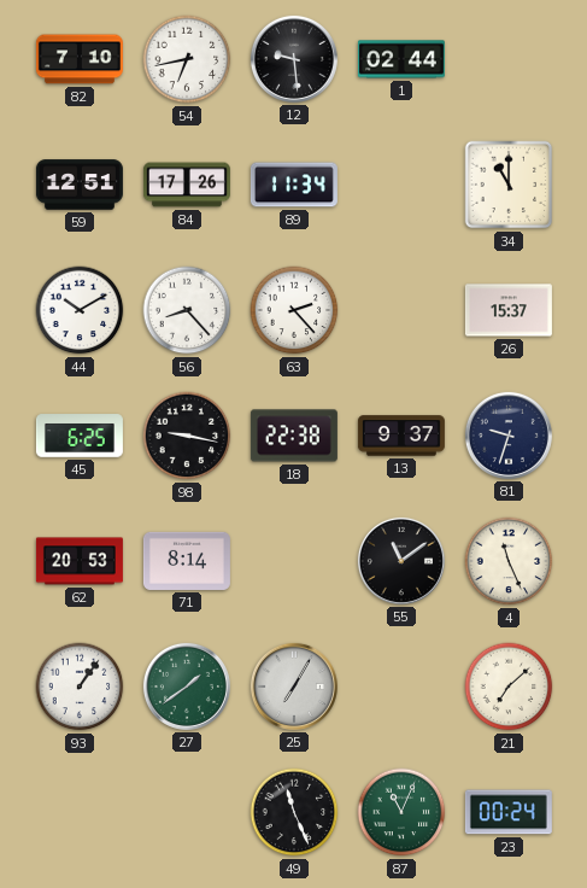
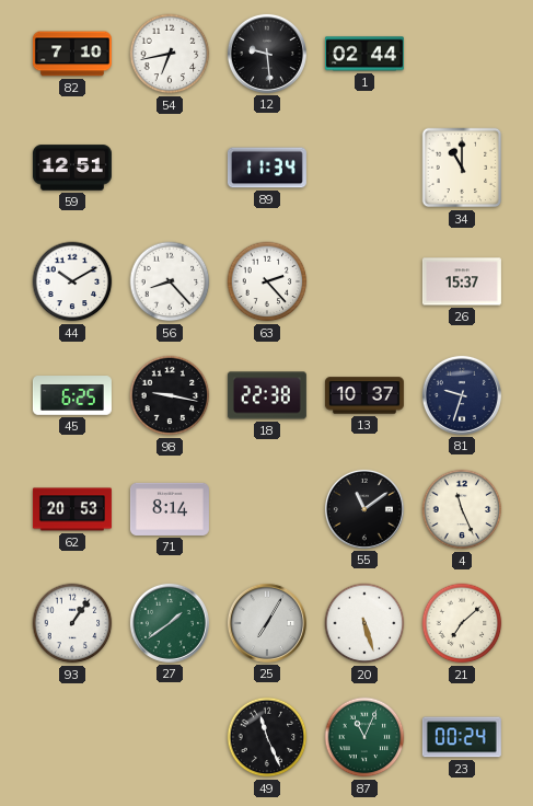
84: 17:26 -> none (187, 185)
13: 9:37 -> 10:37 (364, 395)
20: none -> 5:27 (364, 623)
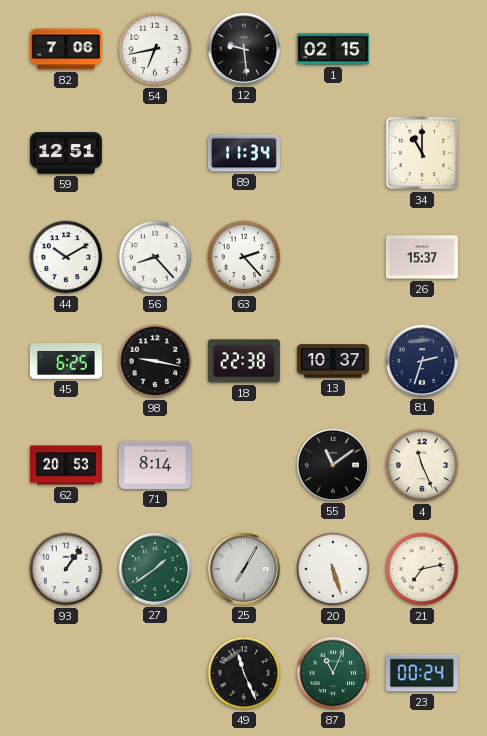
82: 7:10 -> 7:06 (66, 49)
1: 02:44 -> 02:15 (333, 49)
81: 9:33 -> 2:33 (422, 361)
21: 7:08 -> 7:13 (422, 569)
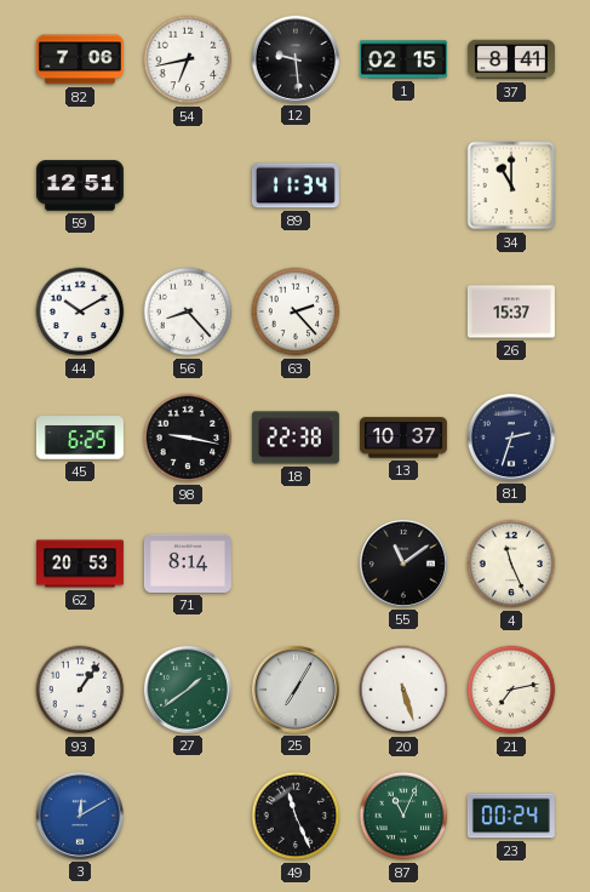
37: none -> 8:41 (511, 59)
3: none -> 12:10 (80, 816)
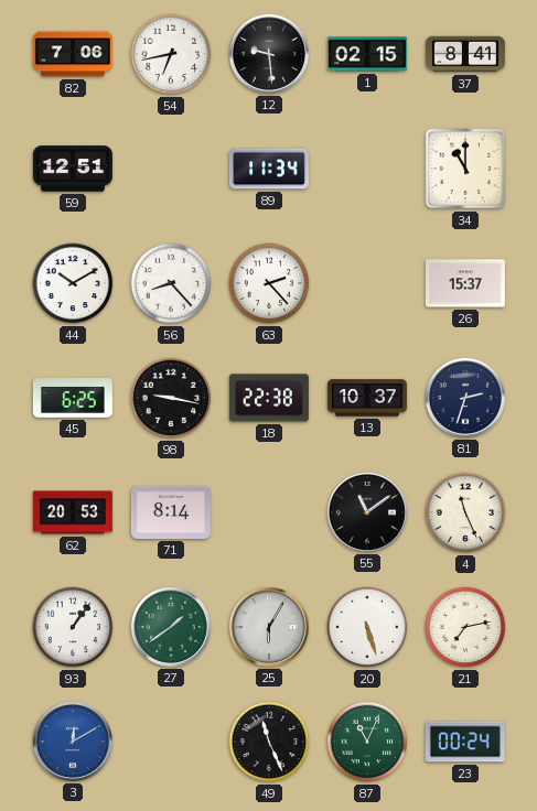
25: 7:05 -> 6:05 (269, 627)
